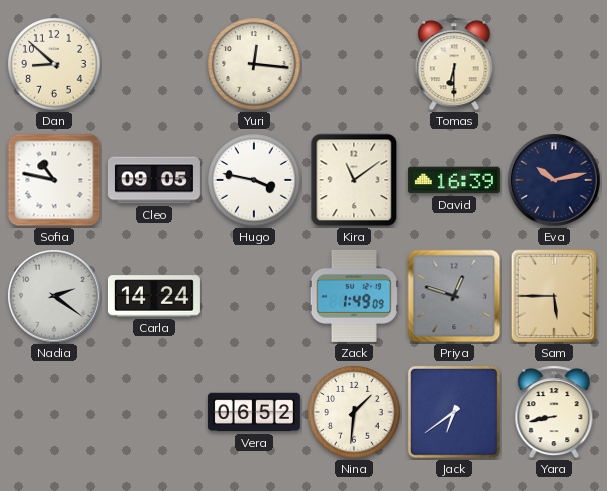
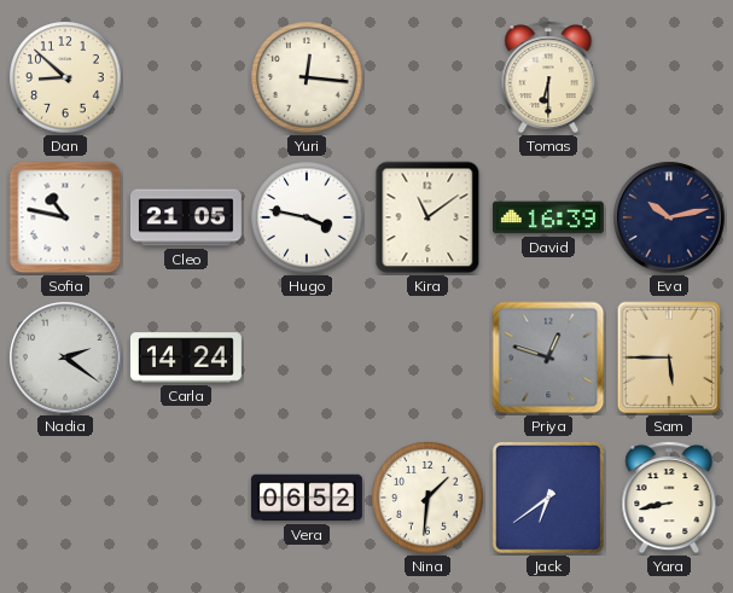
Cleo: 09:05 -> 21:05 (186, 217)
Zack: 1:49 -> none (354, 296)
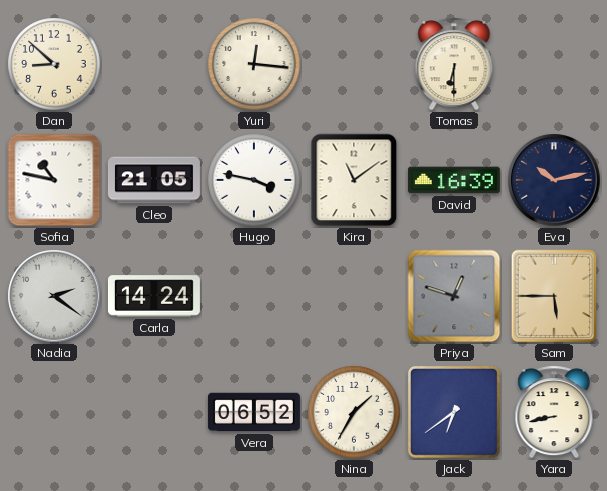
Nina: 1:31 -> 1:35 (354, 412)
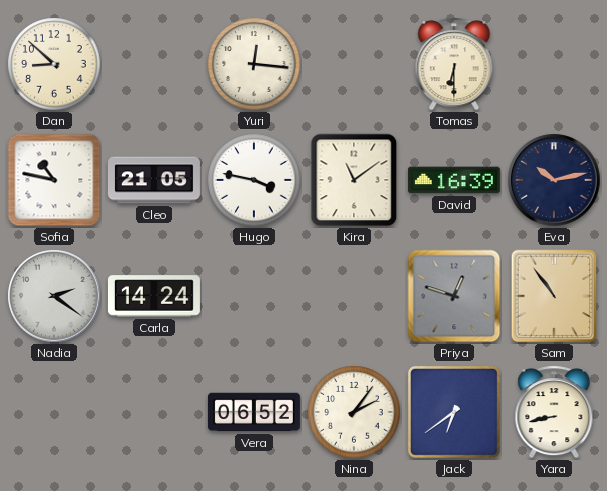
Sam: 5:45 -> 10:54 (554, 296)
Nina: 1:35 -> 2:06 (354, 412)
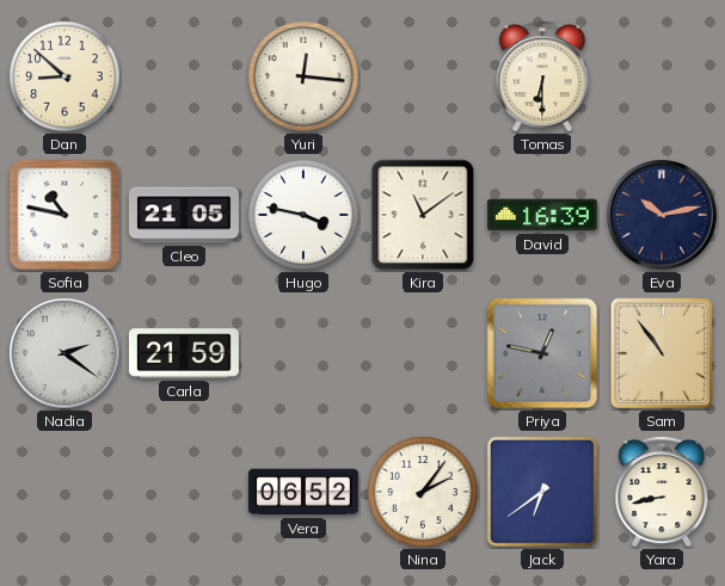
Carla: 14:24 -> 21:59 (184, 353)
Priya: 12:48 -> 12:47 (542, 353)
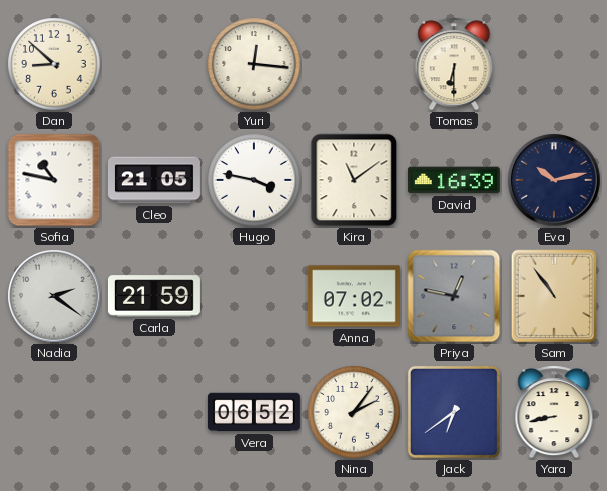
Anna: none -> 07:02 (354, 296)
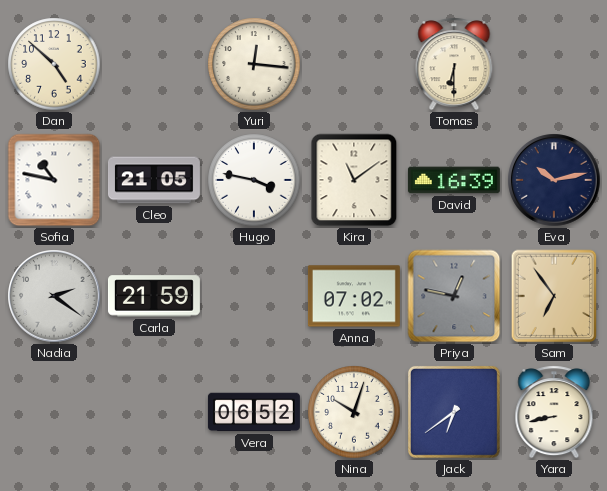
Dan: 8:52 -> 4:52 (54, 64)
Sam: 10:54 -> 6:54 (554, 296)
Nina: 2:06 -> 10:03 (354, 412)
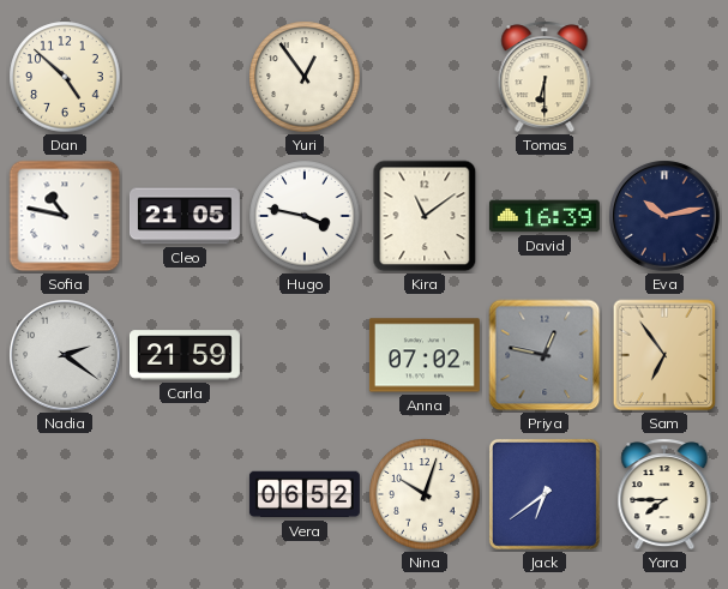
Yuri: 12:16 -> 12:54 (305, 77)
Yara: 8:43 -> 7:45 (664, 494)
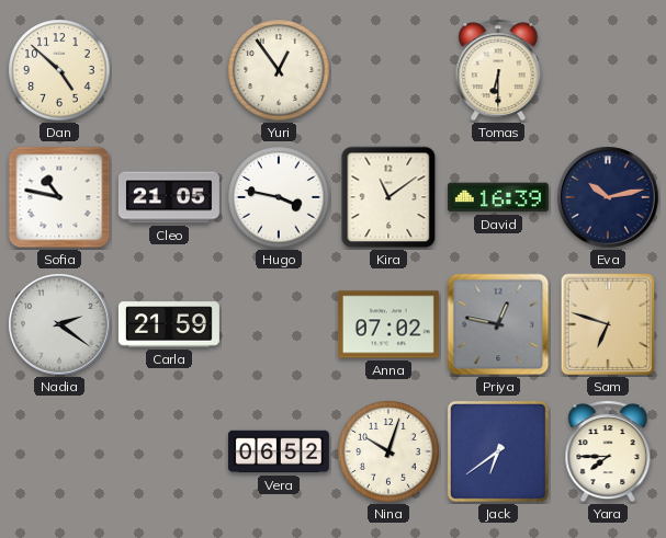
Sam: 6:54 -> 6:48 (608, 324)
